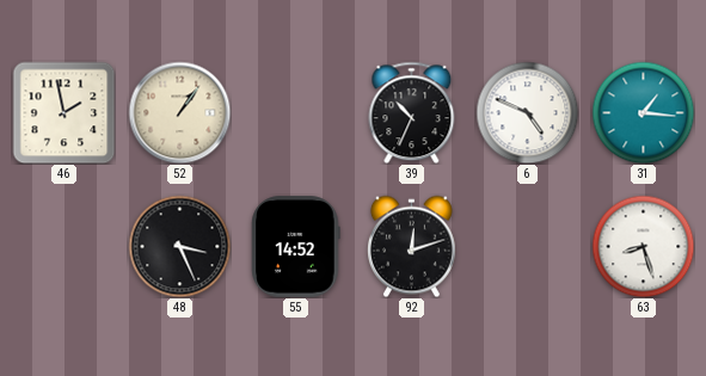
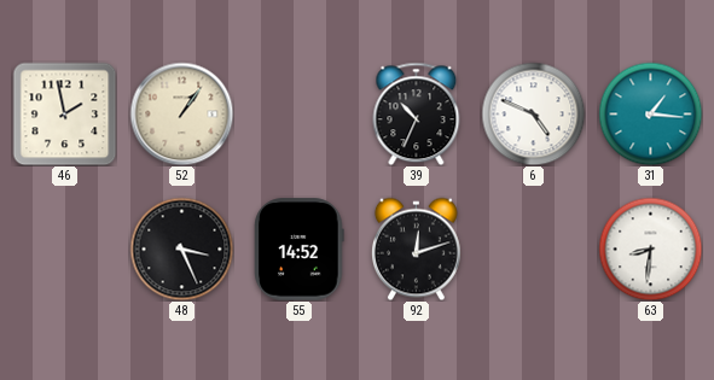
63: 8:27 -> 8:31 (650, 249)
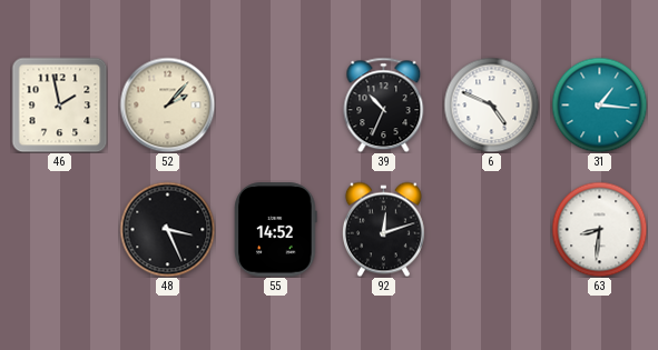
52: 1:06 -> 2:07 (167, 104)
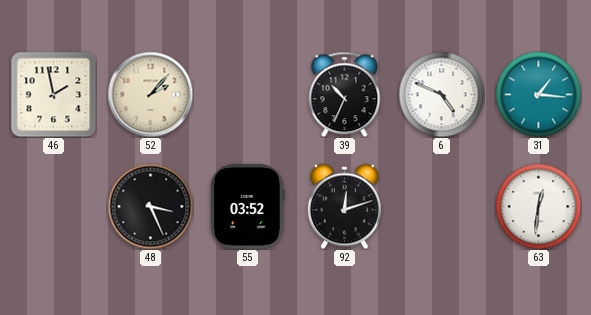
55: 14:52 -> 03:52 (248, 207)
63: 8:31 -> 12:31 (538, 206)
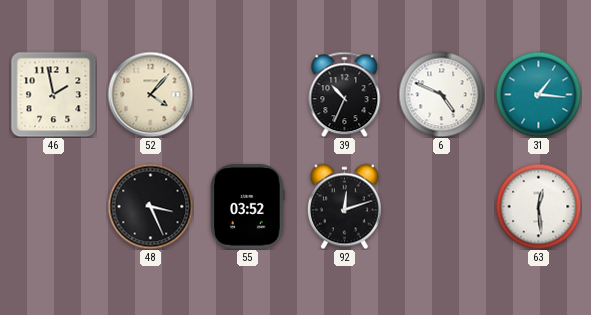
52: 2:07 -> 4:07 (150, 94)
63: 12:31 -> 12:29 (538, 206)
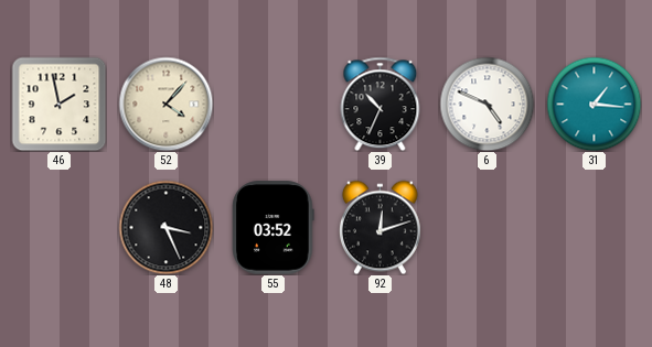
63: 12:29 -> none (538, 206)
